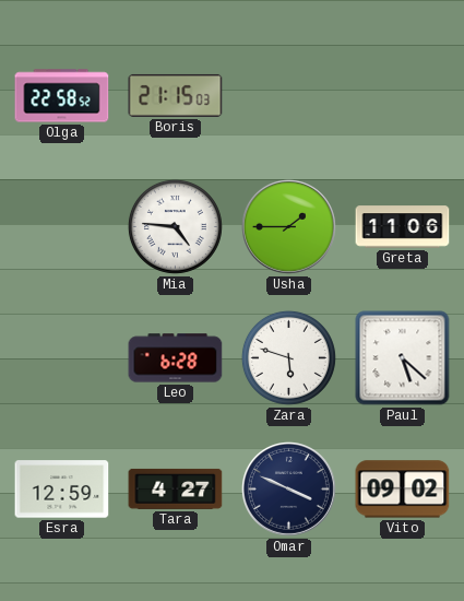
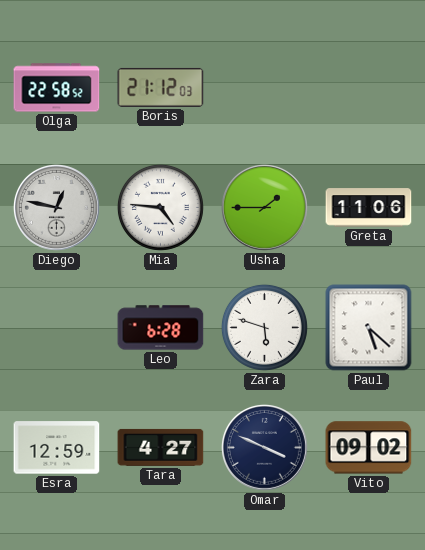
Boris: 21:15 -> 21:12 (161, 87)
Diego: none -> 12:47 (56, 207)
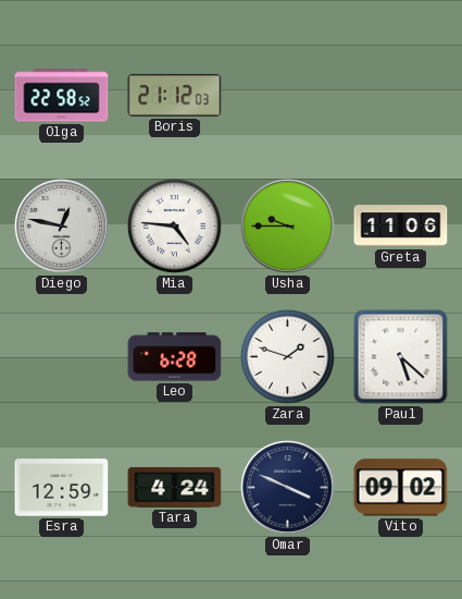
Usha: 1:45 -> 9:45 (287, 225)
Zara: 5:48 -> 1:48 (287, 356)
Tara: 4:27 -> 4:24 (175, 487)
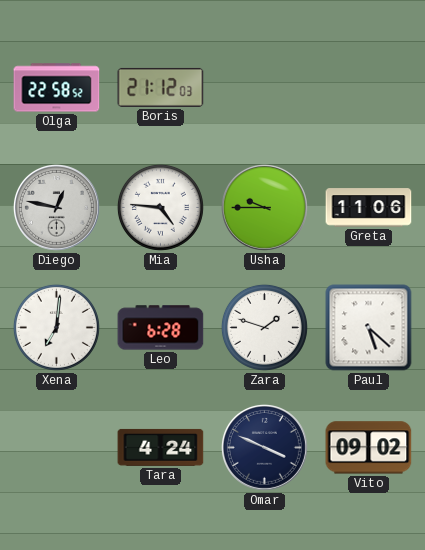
Xena: none -> 7:01 (56, 327)
Esra: 12:59 -> none (62, 488)
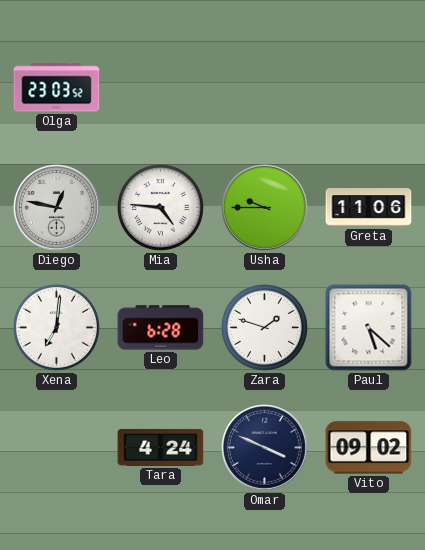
Olga: 22:58 -> 23:03 (57, 88)
Boris: 21:12 -> none (161, 87)
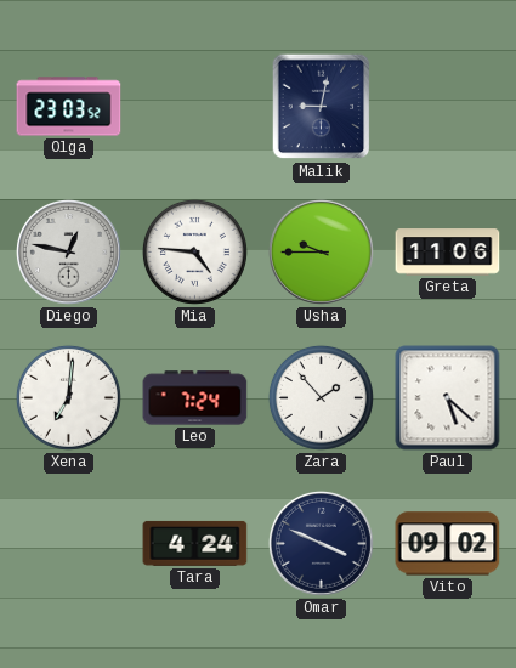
Malik: none -> 9:02 (322, 107)
Leo: 6:28 -> 7:24 (195, 398)
Zara: 1:48 -> 1:53 (321, 397)
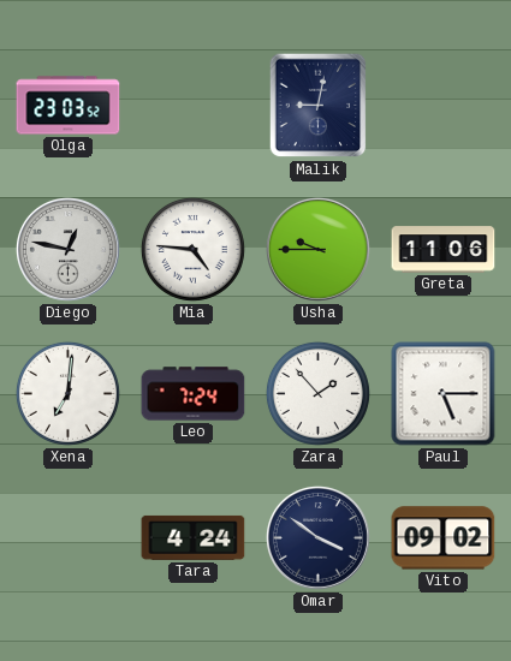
Paul: 5:22 -> 5:15 (444, 394)
Omar: 3:49 -> 3:51 (317, 537)
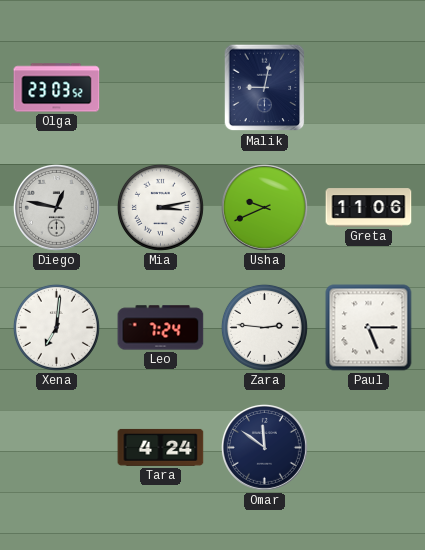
Mia: 4:46 -> 3:13 (160, 207)
Usha: 9:45 -> 9:41 (264, 207)
Zara: 1:53 -> 2:46 (264, 327)
Omar: 3:51 -> 11:51 (264, 447)
Vito: 09:02 -> none (444, 538)
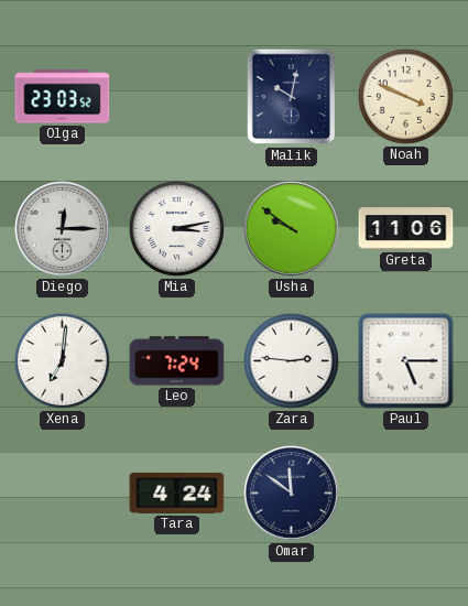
Malik: 9:02 -> 10:02 (292, 97)
Noah: none -> 3:49 (405, 96)
Diego: 12:47 -> 12:15 (62, 228)
Usha: 9:41 -> 9:51 (291, 228)
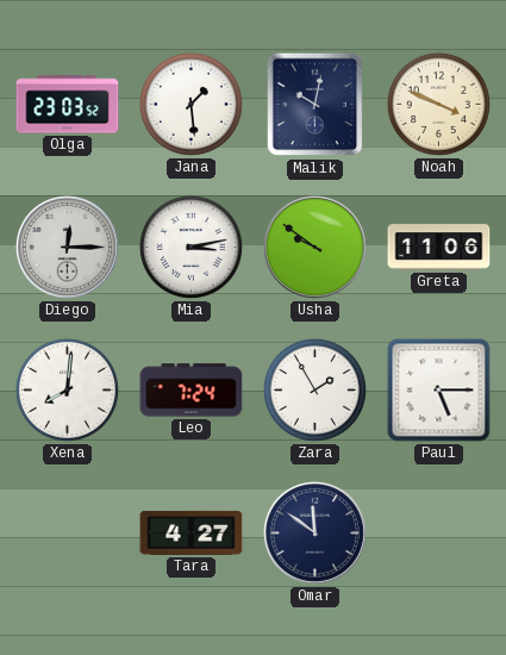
Jana: none -> 1:29 (190, 104)
Xena: 7:01 -> 8:01 (67, 389)
Zara: 2:46 -> 1:55 (314, 389)
Tara: 4:24 -> 4:27 (192, 532)
